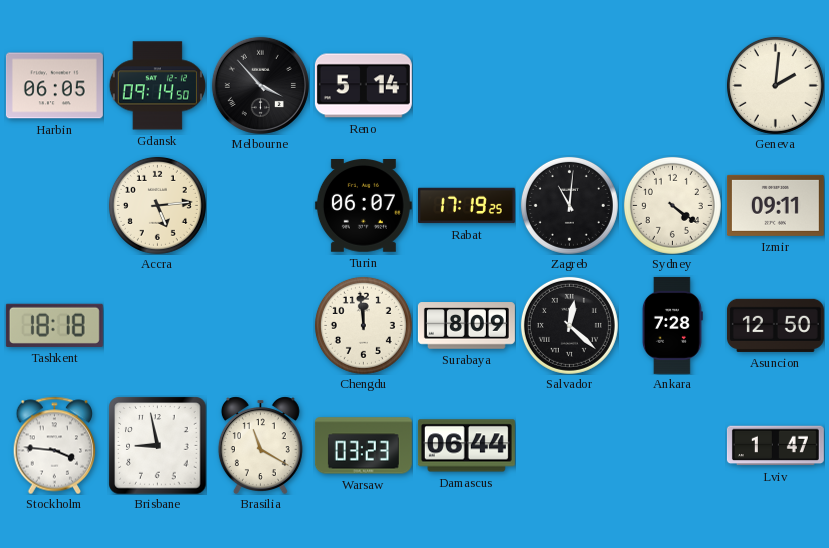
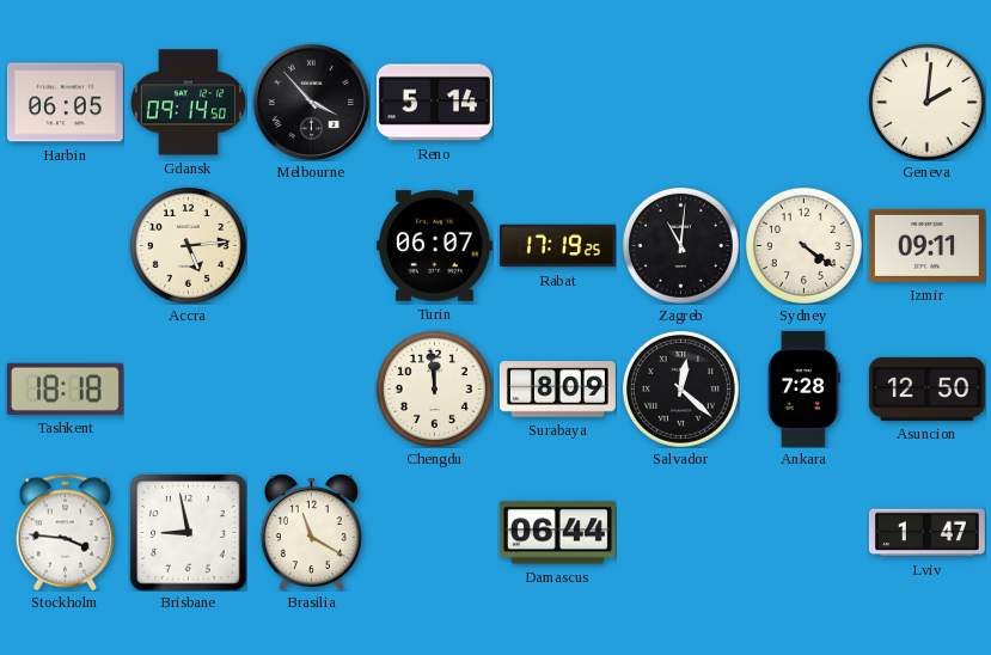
Warsaw: 03:23 -> none (363, 446)
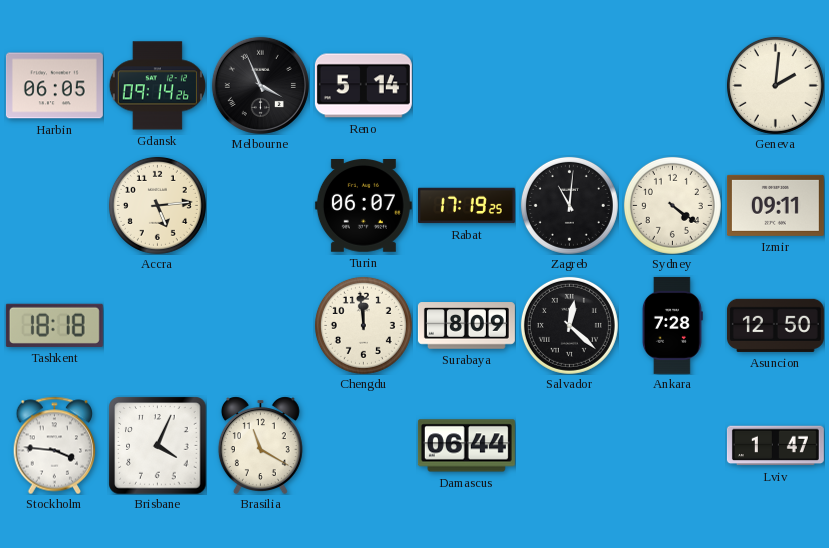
Gdansk: 09:14:50 -> 09:14:26 (157, 86)
Melbourne: 3:53 -> 3:56 (260, 85)
Brisbane: 8:58 -> 4:04 (157, 445)
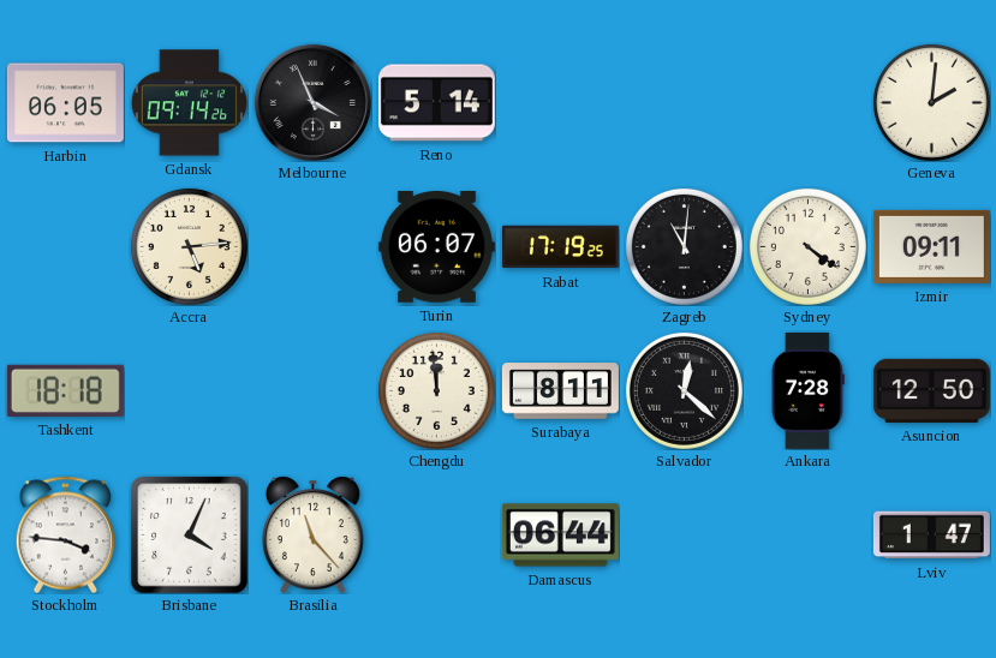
Surabaya: 8:09 -> 8:11 (560, 391)
Brasilia: 11:20 -> 11:23 (312, 534)
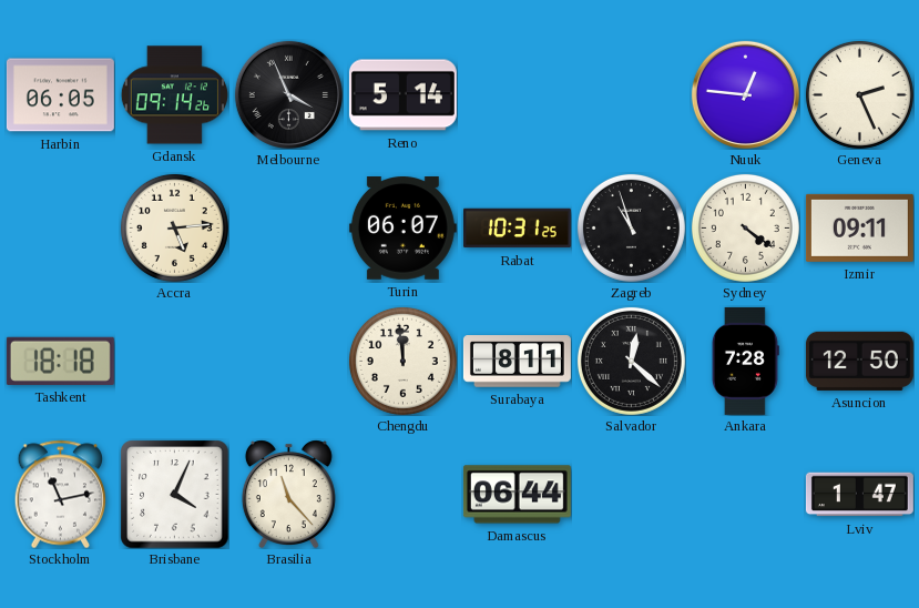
Nuuk: none -> 12:46 (745, 94)
Geneva: 2:01 -> 2:26 (859, 94)
Rabat: 17:19 -> 10:31 (517, 229)
Zagreb: 11:01 -> 10:57 (631, 227)
Stockholm: 3:46 -> 11:13 (61, 494)
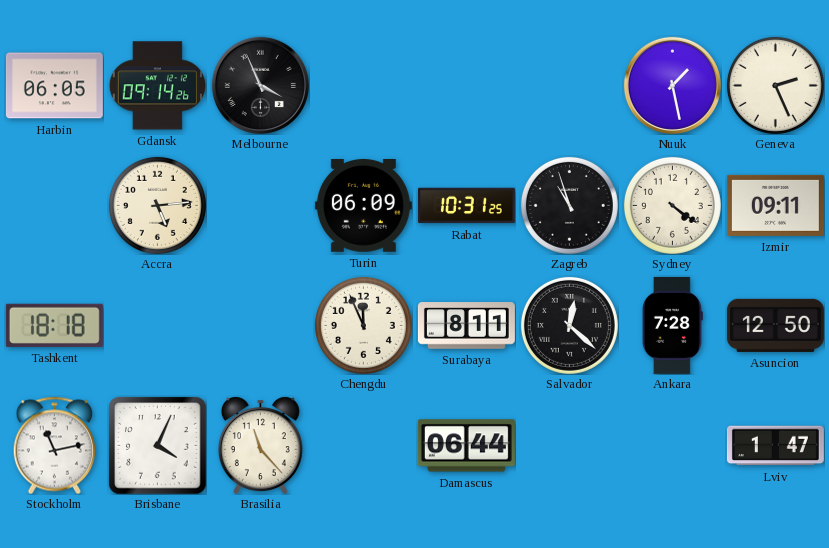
Reno: 5:14 -> none (402, 95)
Nuuk: 12:46 -> 1:28 (672, 85)
Turin: 06:07 -> 06:09 (363, 206)
Chengdu: 11:59 -> 11:56 (363, 325)
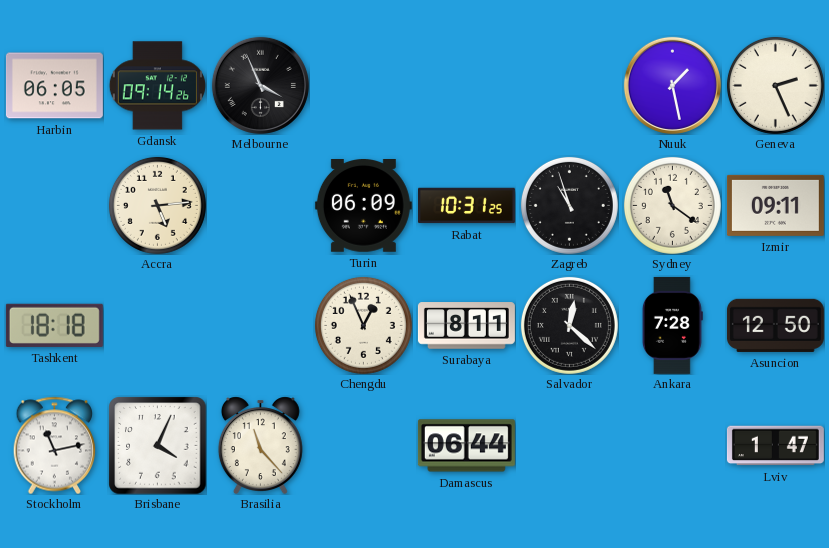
Sydney: 4:21 -> 11:21 (672, 205)
Chengdu: 11:56 -> 12:56 (363, 325)
